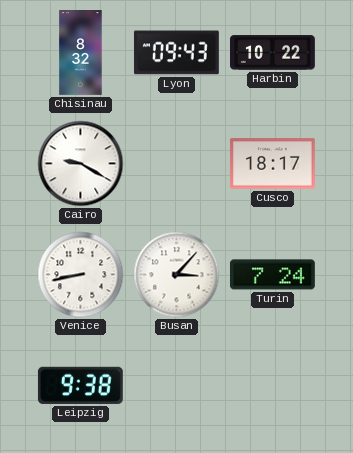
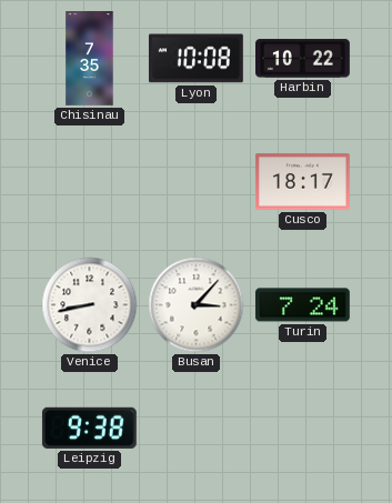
Chisinau: 8:32 -> 7:35 (90, 59)
Lyon: 09:43 -> 10:08 (195, 59)
Cairo: 9:20 -> none (81, 164)
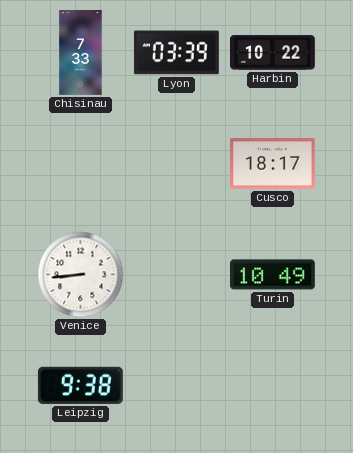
Chisinau: 7:35 -> 7:33 (81, 53)
Lyon: 10:08 -> 03:39 (176, 53)
Venice: 8:43 -> 8:44 (81, 275)
Busan: 3:07 -> none (197, 305)
Turin: 7:24 -> 10:49 (272, 275)
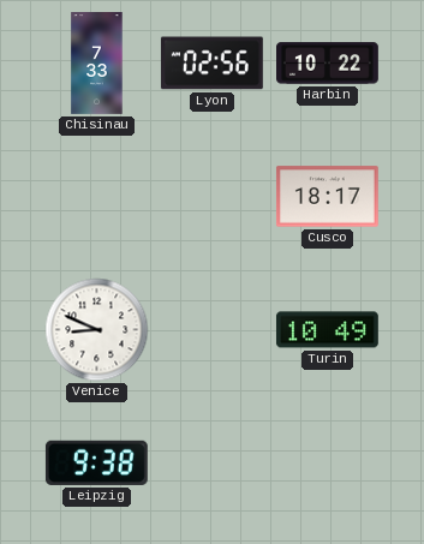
Lyon: 03:39 -> 02:56 (211, 64)
Venice: 8:44 -> 8:49 (97, 330)
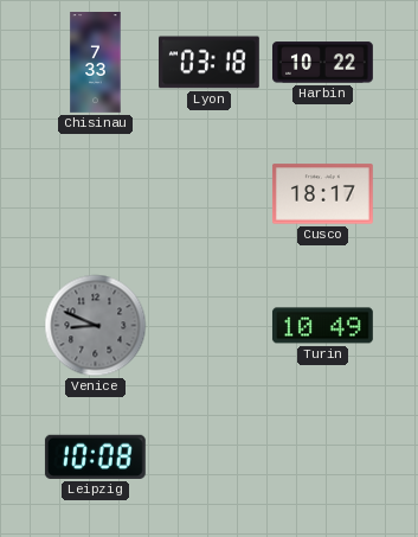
Lyon: 02:56 -> 03:18 (208, 63)
Venice dial: white -> grey (96, 326)
Leipzig: 9:38 -> 10:08 (95, 456)
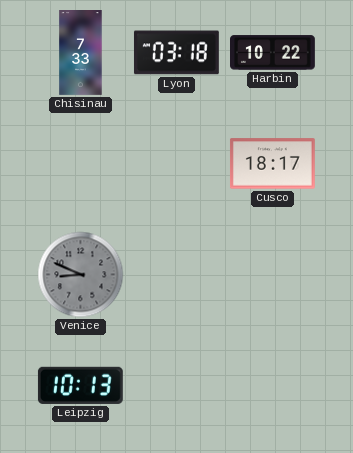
Turin: 10:49 -> none (322, 326)
Leipzig: 10:08 -> 10:13 (80, 385)
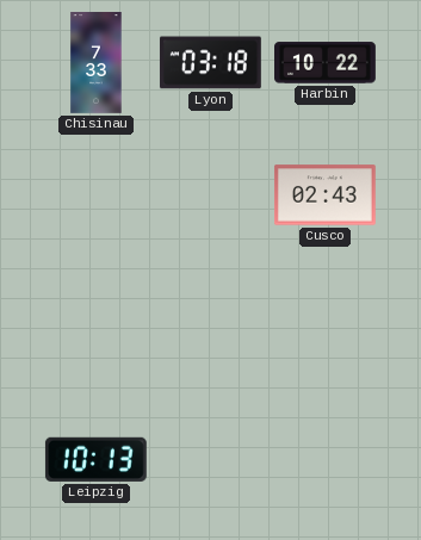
Cusco: 18:17 -> 02:43 (324, 195)
Venice: 8:49 -> none (81, 275)
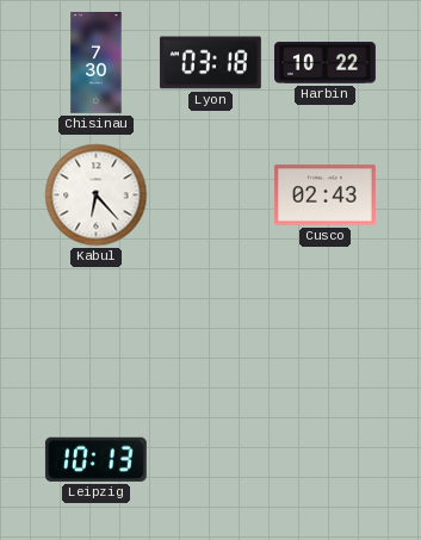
Chisinau: 7:33 -> 7:30 (97, 63)
Kabul: none -> 6:23 (97, 195)
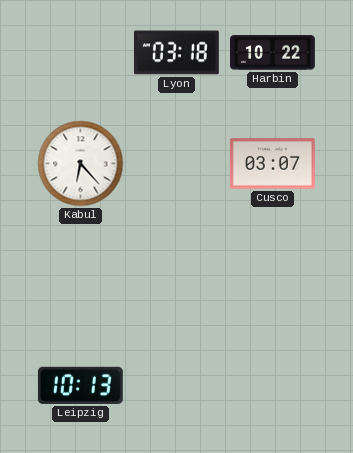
Chisinau: 7:30 -> none (97, 63)
Cusco: 02:43 -> 03:07 (272, 164)
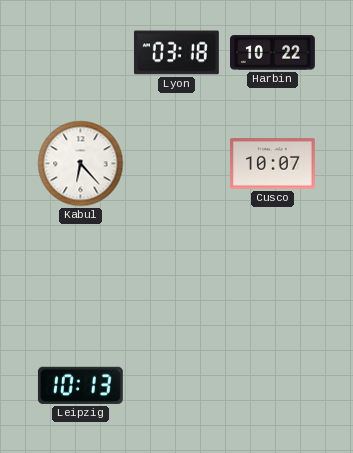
Cusco: 03:07 -> 10:07 (272, 164)
